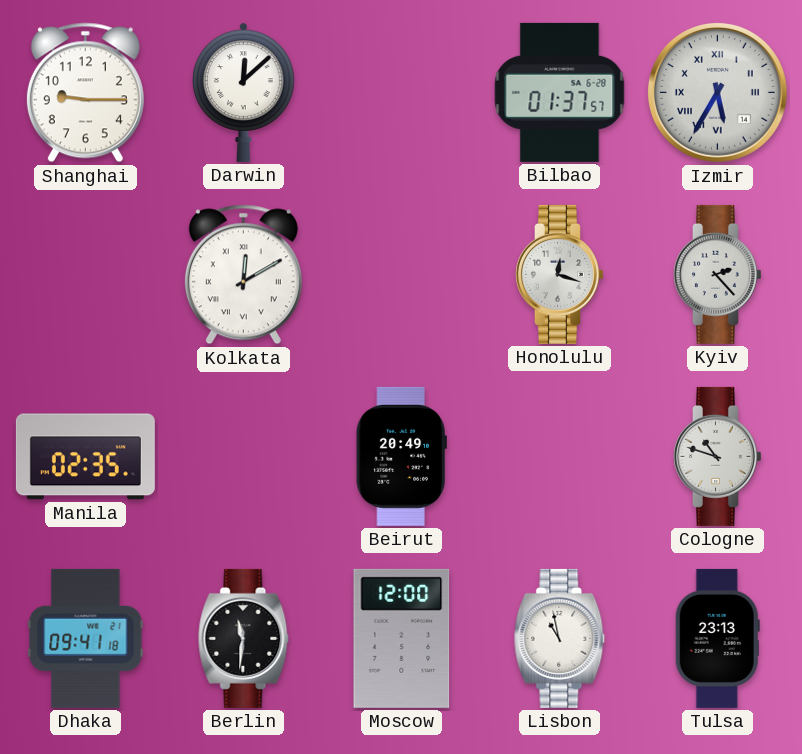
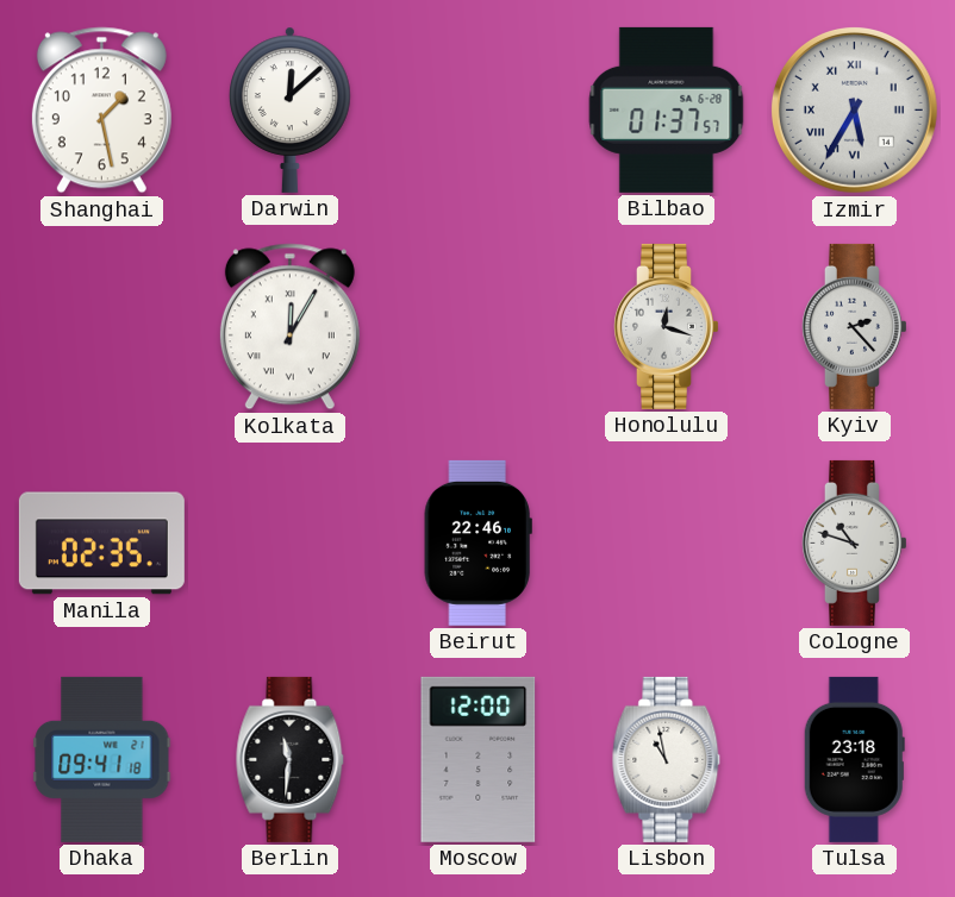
Shanghai: 9:15 -> 1:28 (101, 111)
Kolkata: 12:10 -> 12:05 (289, 327)
Beirut: 20:49 -> 22:46 (477, 542)
Tulsa: 23:13 -> 23:18 (854, 759)
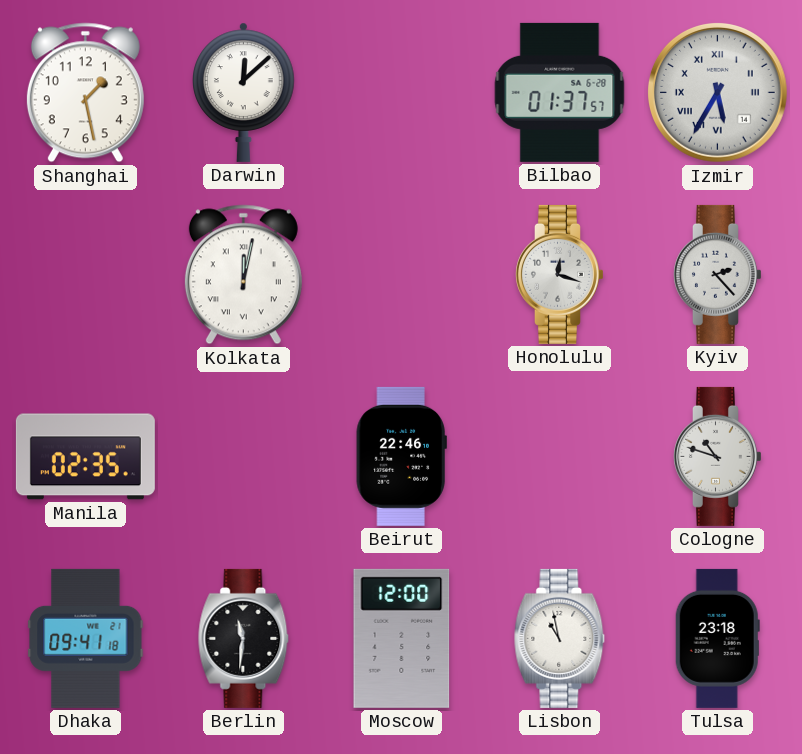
Kolkata: 12:05 -> 12:02 (243, 275)
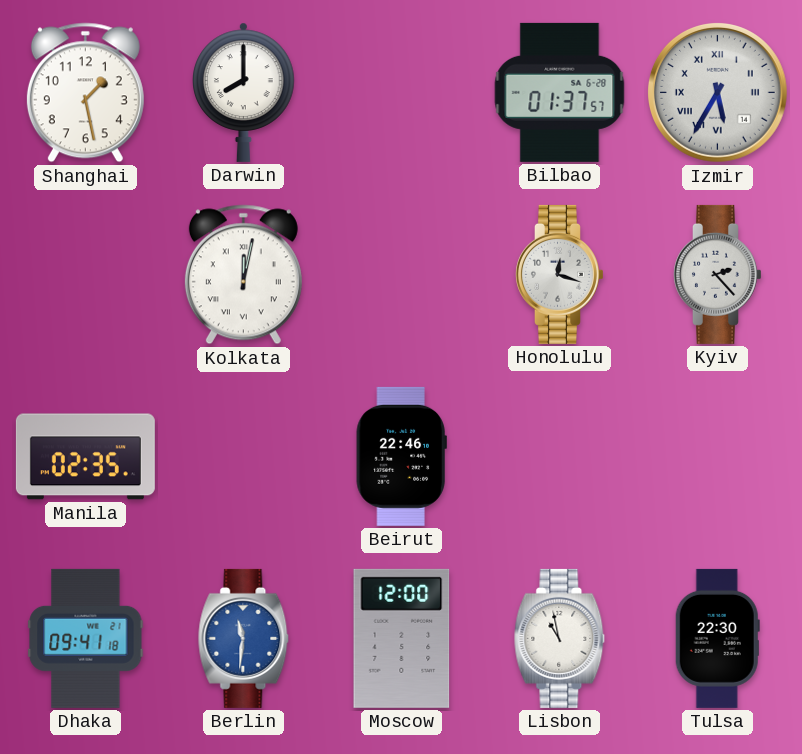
Darwin: 12:08 -> 8:00 (244, 92)
Cologne: 10:48 -> none (717, 456)
Berlin dial: black -> blue (244, 638)
Tulsa: 23:18 -> 22:30 (717, 638)
